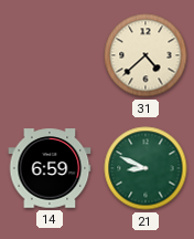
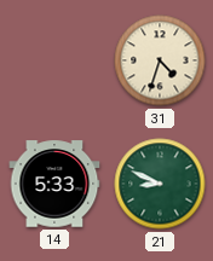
31: 4:38 -> 4:33 (160, 60)
14: 6:59 -> 5:33 (54, 184)
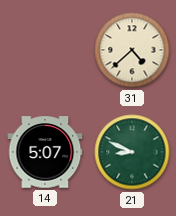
31: 4:33 -> 4:38 (132, 50)
14: 5:33 -> 5:07 (45, 152)
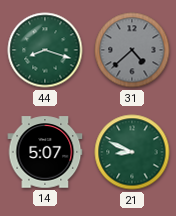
44: none -> 8:18 (45, 50)
31 dial: cream -> grey (132, 50)
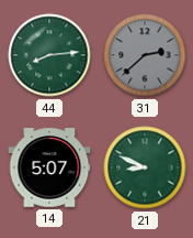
44: 8:18 -> 8:14 (49, 55)
31: 4:38 -> 2:38 (145, 55)
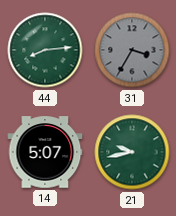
31: 2:38 -> 3:35 (132, 50)
21: 8:49 -> 9:43 (132, 152)
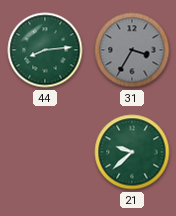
14: 5:07 -> none (45, 152)
21: 9:43 -> 9:38 (132, 152)
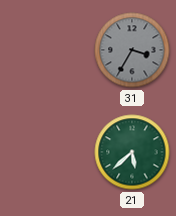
44: 8:14 -> none (45, 50)
21: 9:38 -> 5:38 (132, 152)
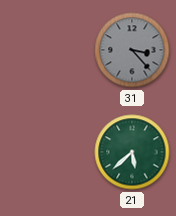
31: 3:35 -> 3:23 (132, 50)
